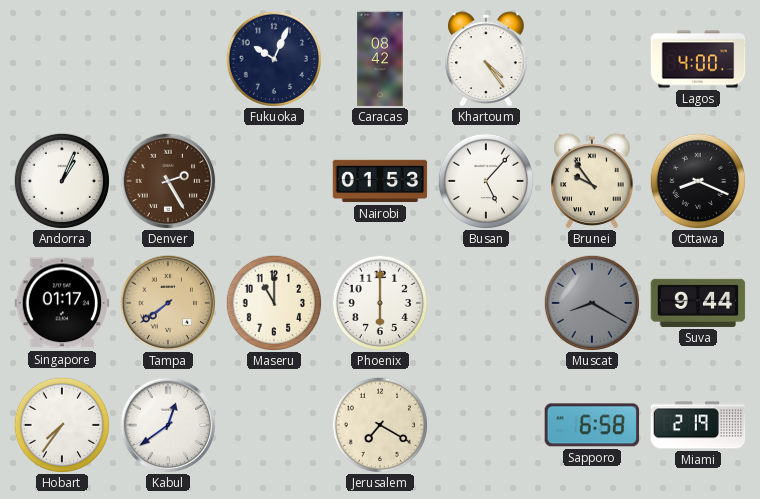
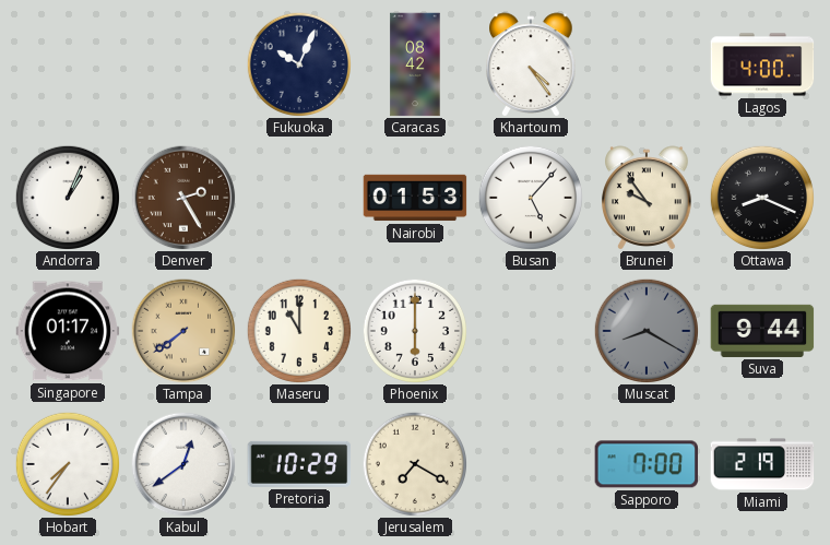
Pretoria: none -> 10:29 (299, 464)
Sapporo: 6:58 -> 7:00 (647, 464)
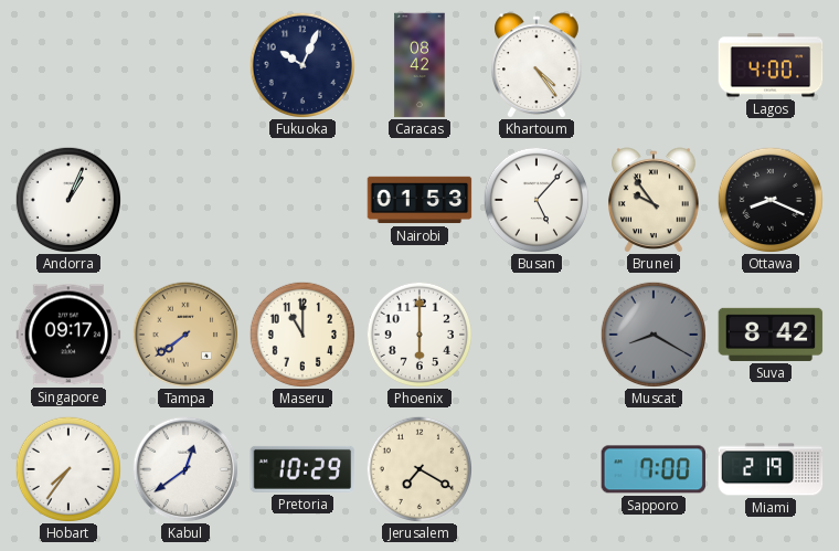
Denver: 2:25 -> none (183, 198)
Singapore: 01:17 -> 09:17 (68, 335)
Suva: 9:44 -> 8:42 (771, 335)
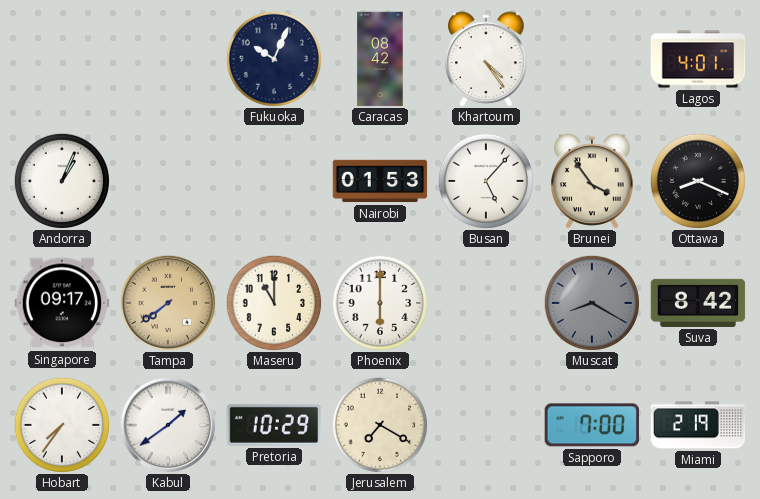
Lagos: 4:00 -> 4:01 (698, 59)
Brunei: 9:54 -> 3:54 (592, 181)
Kabul: 12:39 -> 1:39 (168, 425)
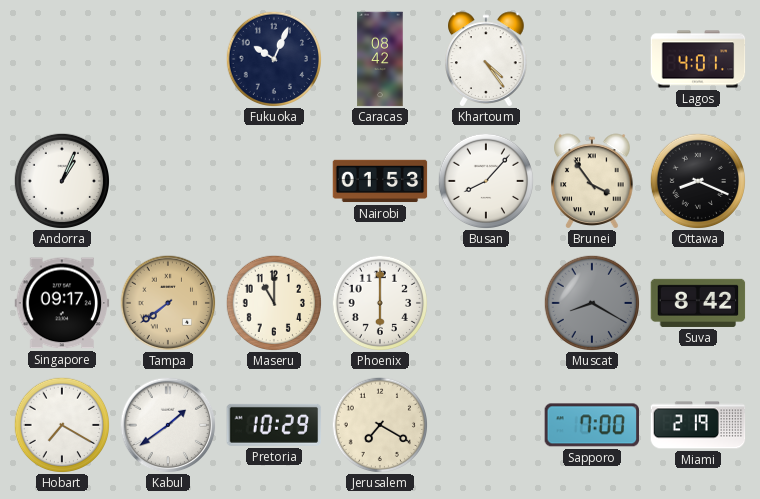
Busan: 5:07 -> 8:07 (485, 180)
Hobart: 7:36 -> 7:20 (61, 424)
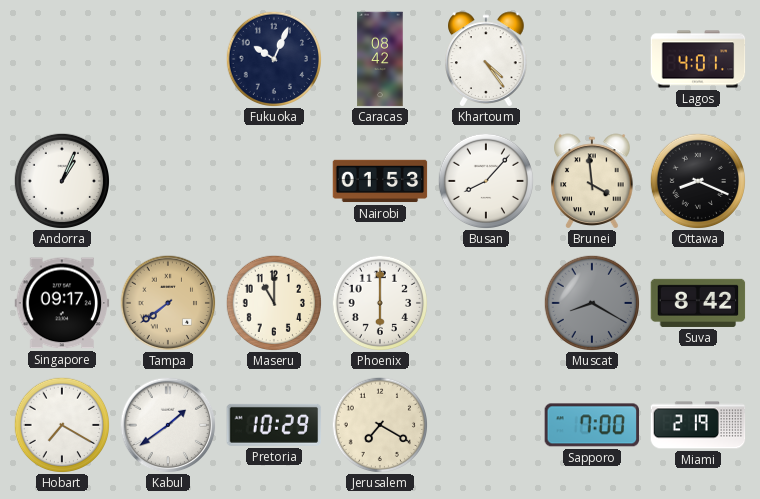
Brunei: 3:54 -> 3:59 (592, 181)
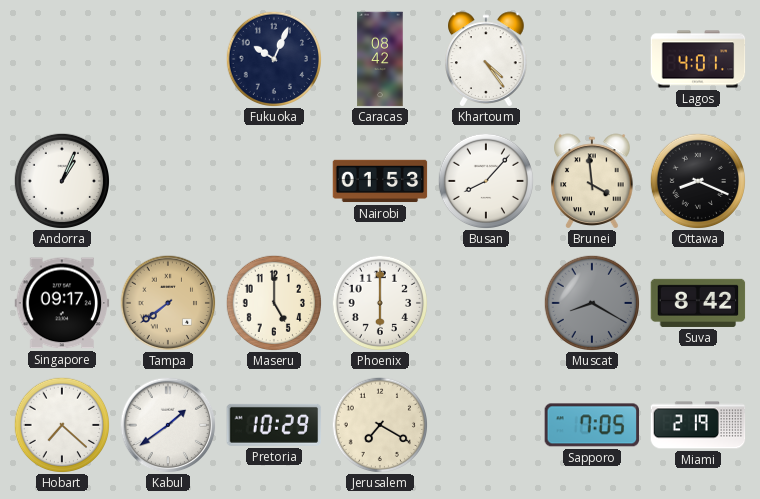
Maseru: 11:00 -> 5:00 (273, 302)
Hobart: 7:20 -> 7:22 (61, 424)
Sapporo: 7:00 -> 7:05 (592, 425)
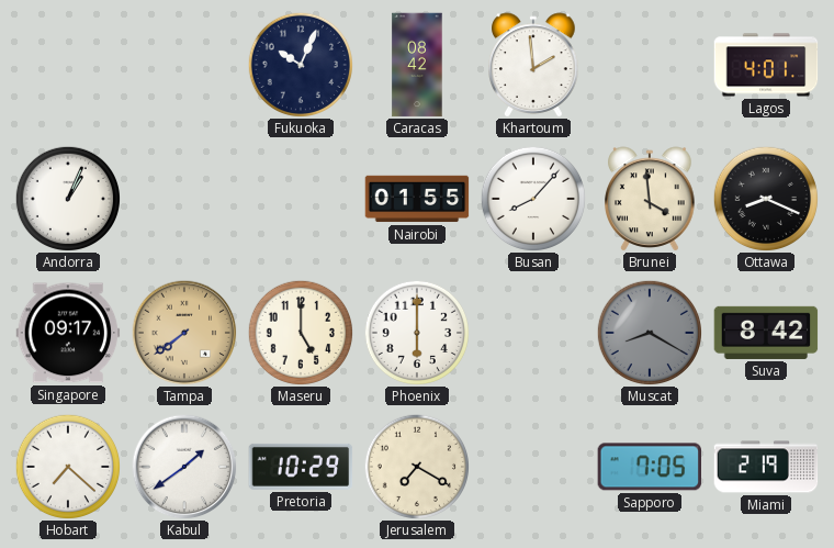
Khartoum: 4:24 -> 1:59 (533, 65)
Nairobi: 01:53 -> 01:55 (417, 199)
